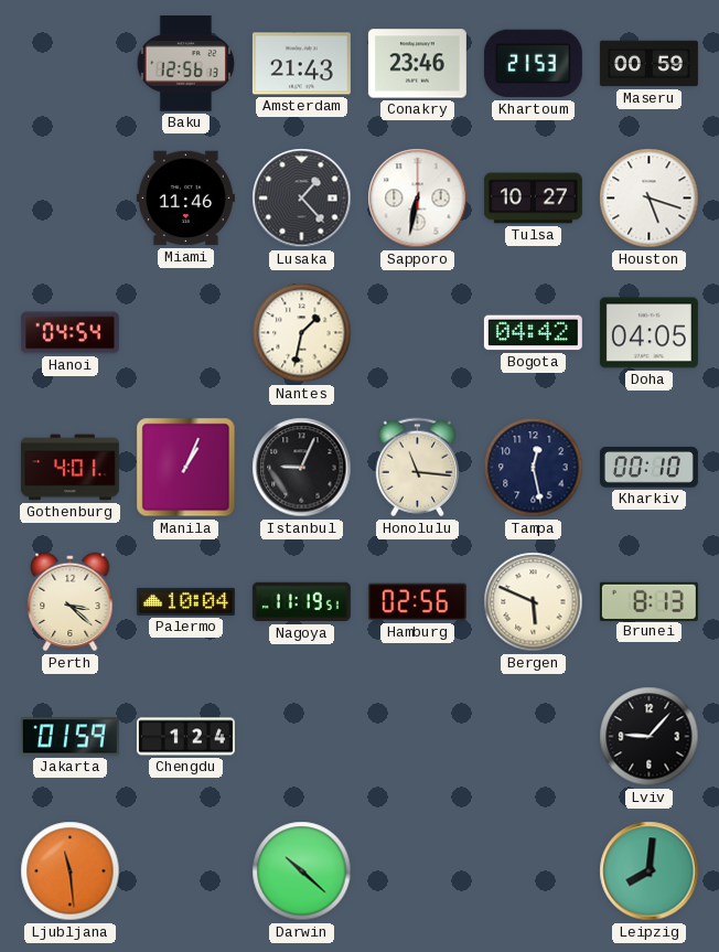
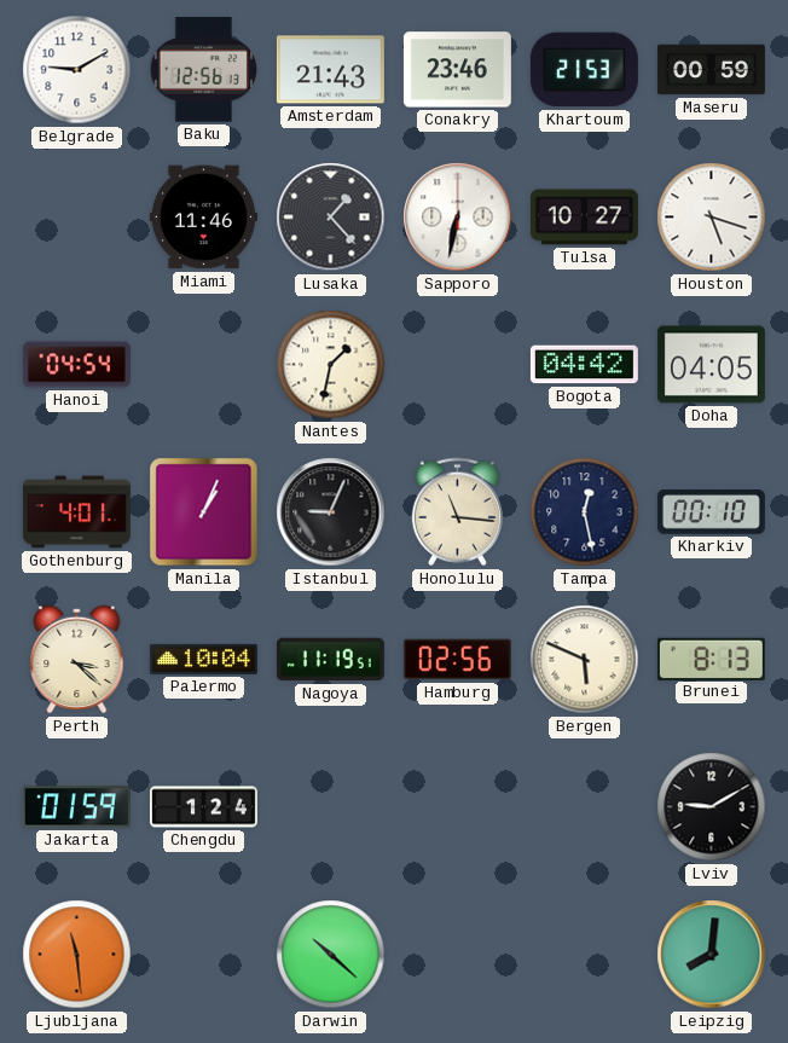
Belgrade: none -> 9:10 (77, 70)
Lviv: 9:07 -> 9:10 (712, 807)
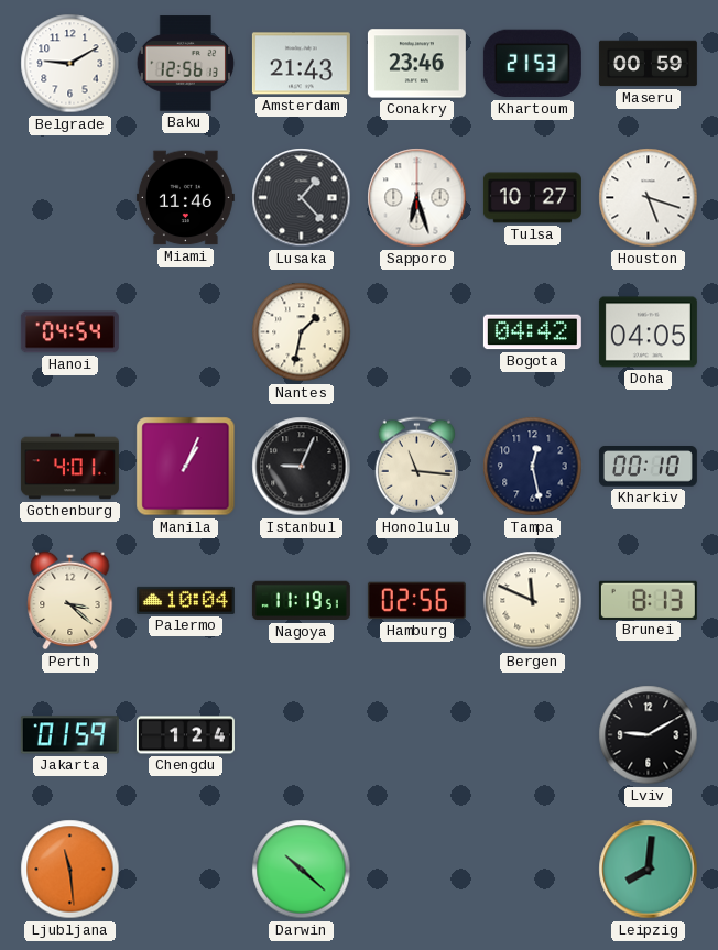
Sapporo: 6:32 -> 6:27 (417, 198)
Bergen: 5:49 -> 11:49 (533, 601)
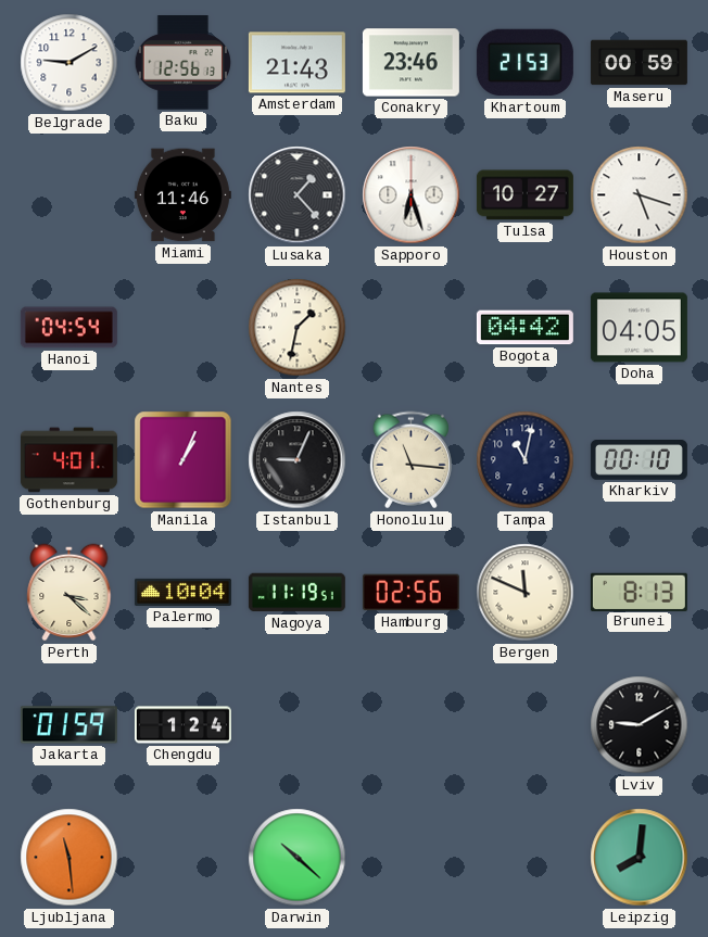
Tampa: 12:28 -> 11:02 (526, 460)
